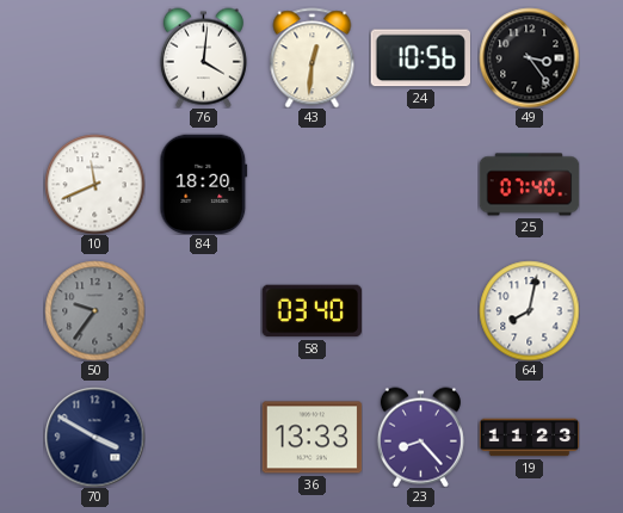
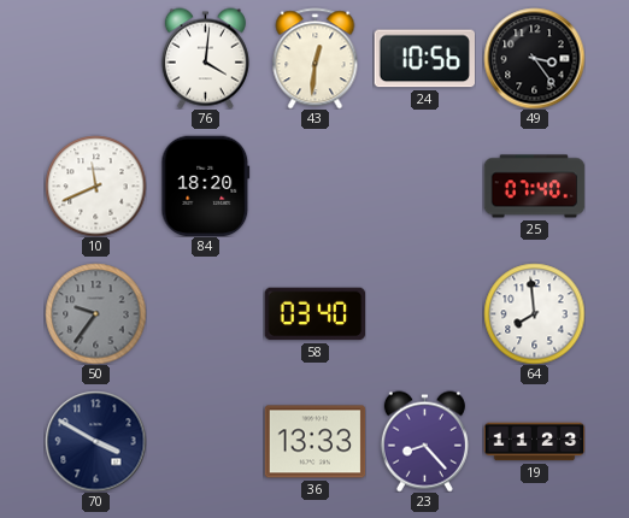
64: 8:02 -> 7:59 (534, 313)
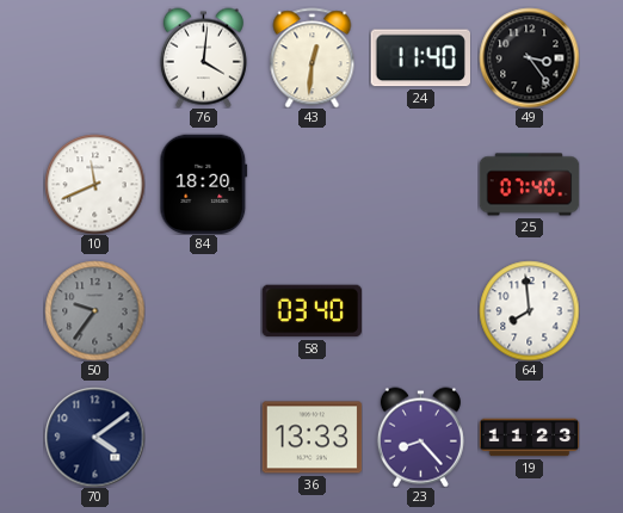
24: 10:56 -> 11:40 (420, 58)
70: 3:50 -> 4:09 (94, 437)
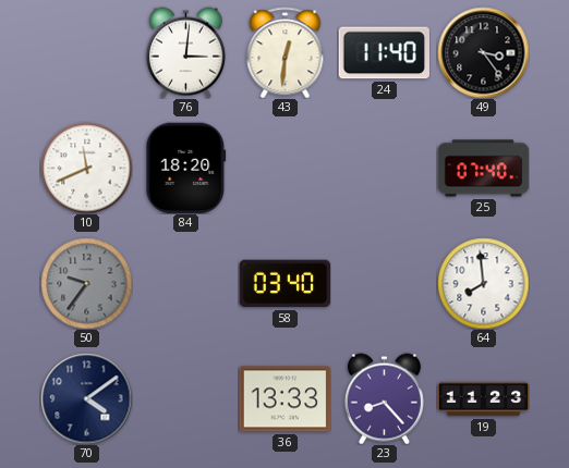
76: 4:01 -> 3:01 (185, 52)
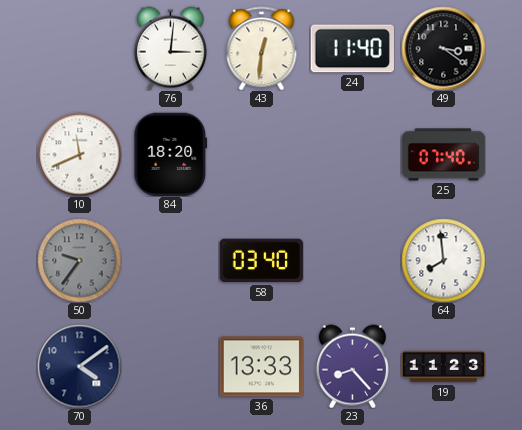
49: 3:24 -> 3:21 (443, 48)
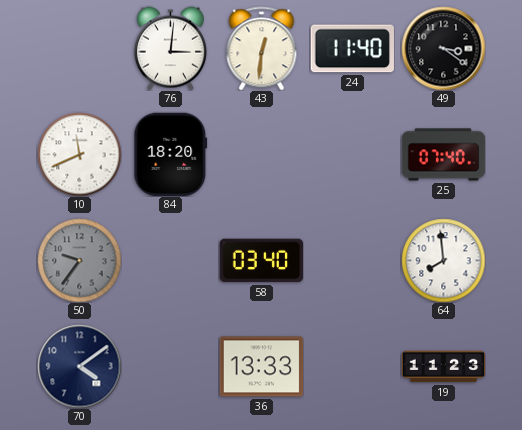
23: 8:23 -> none (352, 366)
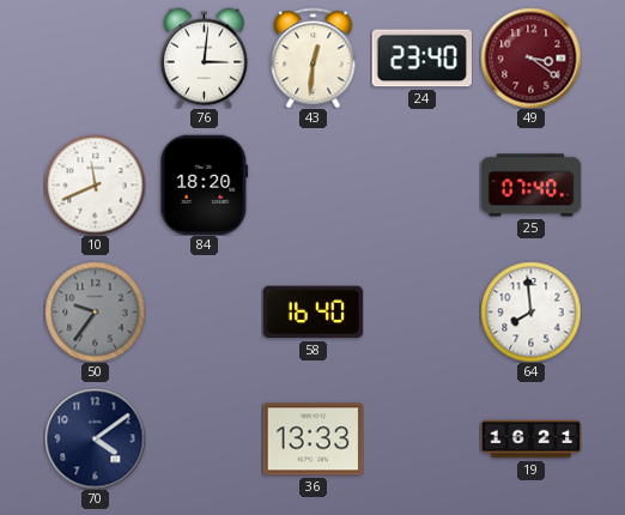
24: 11:40 -> 23:40 (421, 59)
49 dial: black -> burgundy (530, 57)
58: 03:40 -> 16:40 (313, 313)
19: 11:23 -> 16:21 (530, 440)
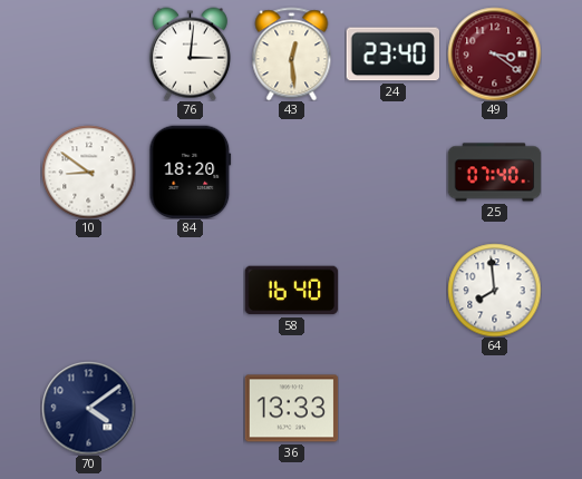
43: 12:31 -> 12:29 (292, 53)
10: 11:41 -> 8:51 (88, 172)
50: 9:36 -> none (95, 311)
19: 16:21 -> none (530, 440)
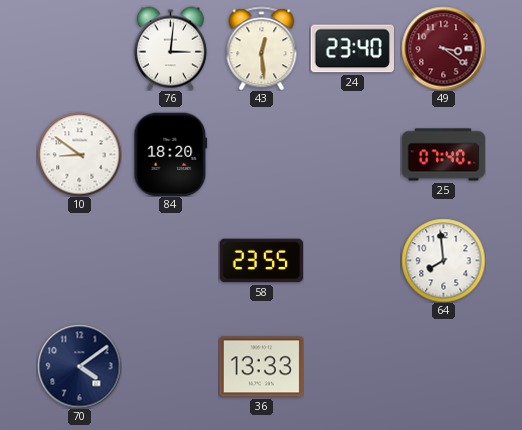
58: 16:40 -> 23:55 (261, 261)
